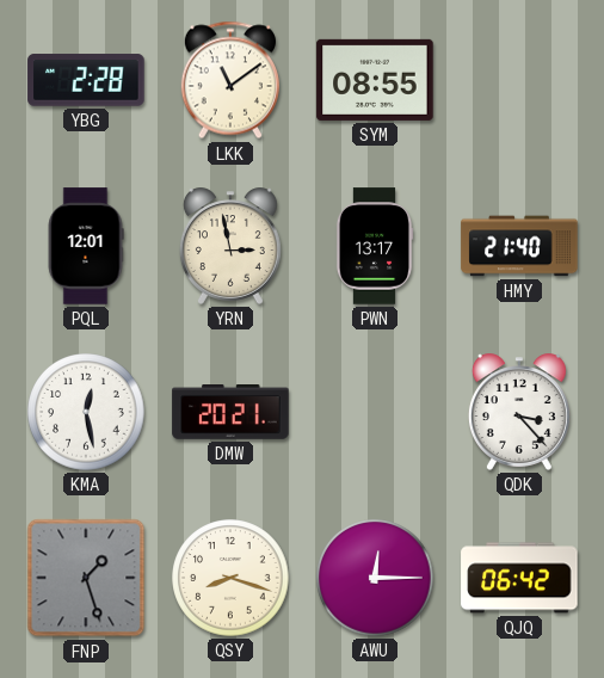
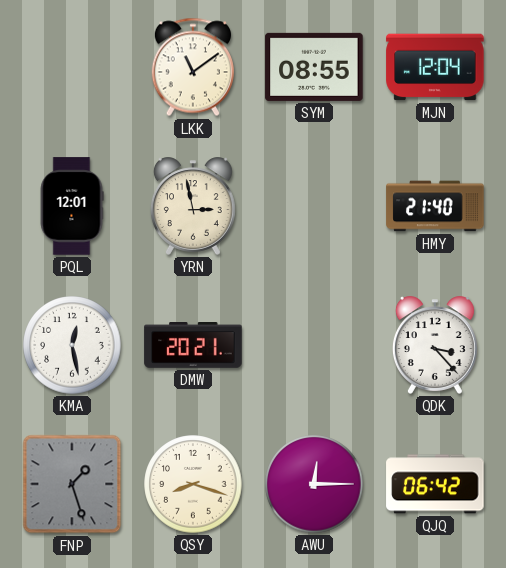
YBG: 2:28 -> none (86, 80)
MJN: none -> 12:04 (435, 67)
PWN: 13:17 -> none (375, 246)
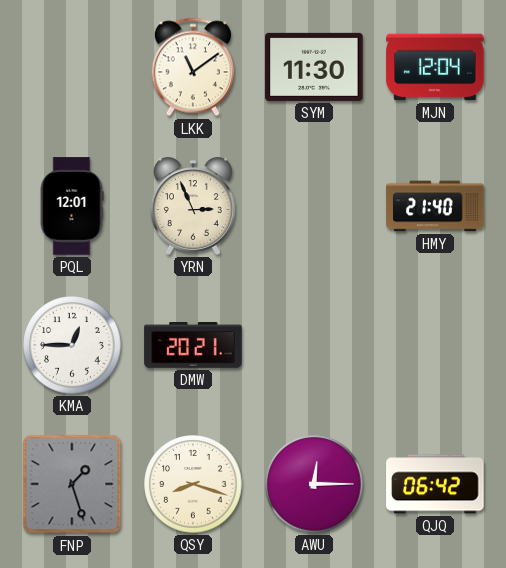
SYM: 08:55 -> 11:30 (314, 67)
YRN: 2:58 -> 2:56 (193, 206)
KMA: 12:28 -> 12:45 (72, 345)
QDK: 3:23 -> none (435, 345)
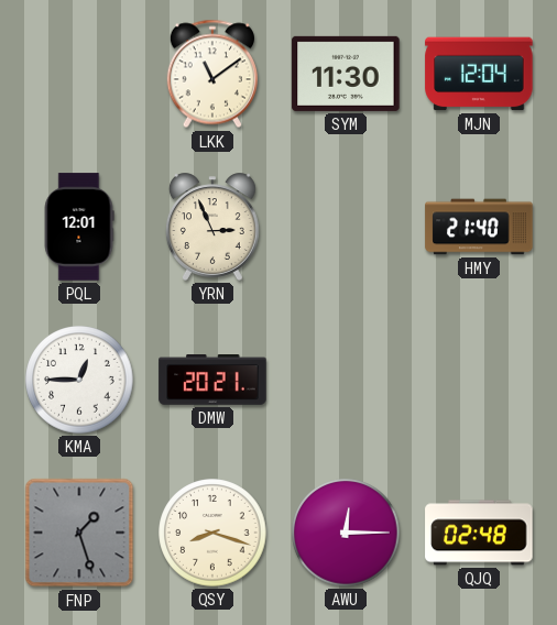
QJQ: 06:42 -> 02:48 (479, 533)
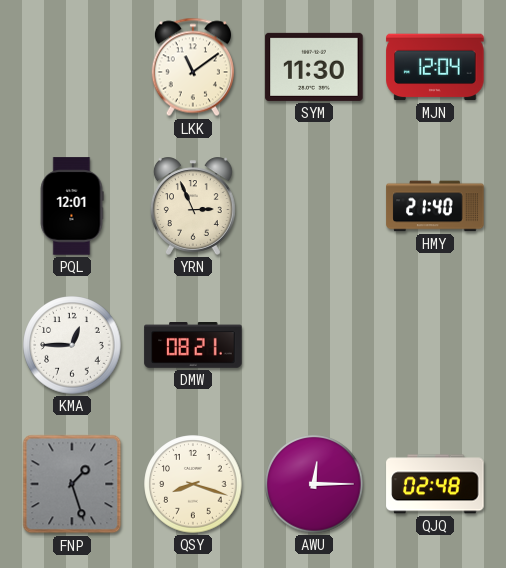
DMW: 20:21 -> 08:21 (193, 346)
